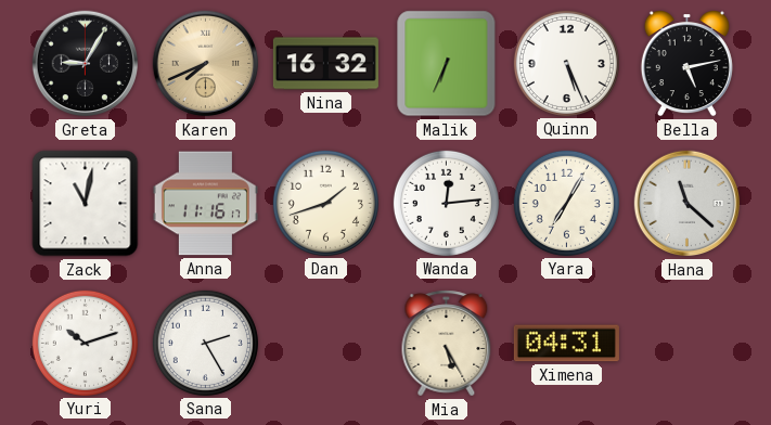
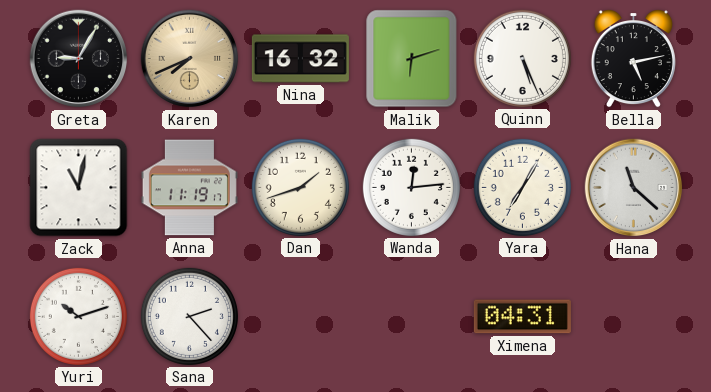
Malik: 6:34 -> 6:12 (412, 59)
Anna: 11:16 -> 11:19 (189, 188)
Sana: 2:25 -> 2:23 (189, 316)
Mia: 5:25 -> none (447, 344)
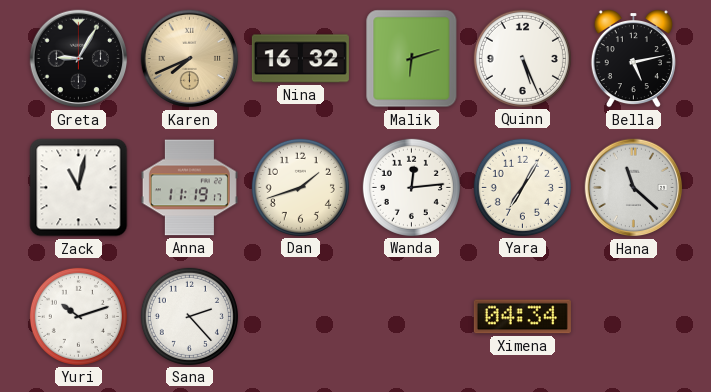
Ximena: 04:31 -> 04:34 (522, 317)
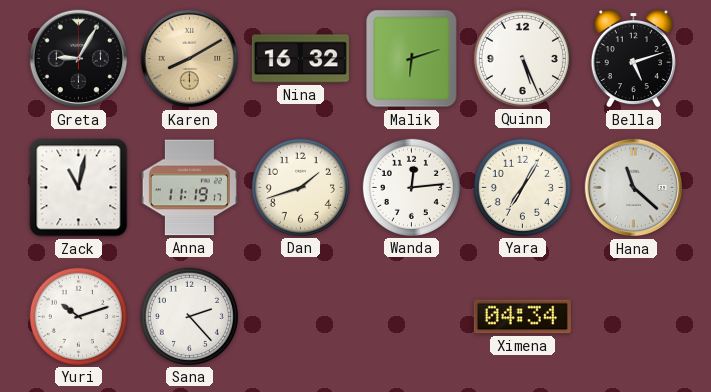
Karen: 7:41 -> 8:10 (190, 59)
Bella: 5:13 -> 5:12 (633, 59)
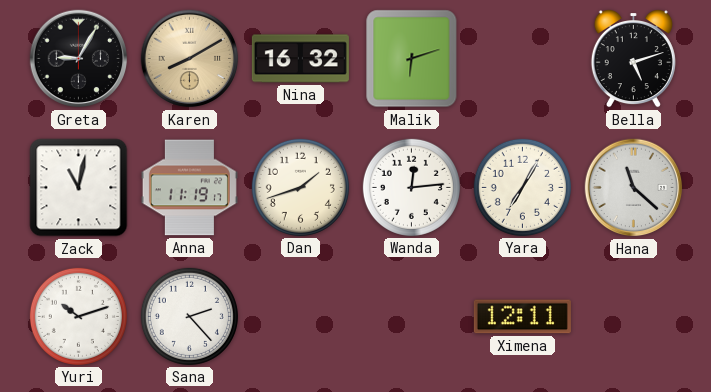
Quinn: 5:26 -> none (522, 58)
Ximena: 04:34 -> 12:11 (522, 317)
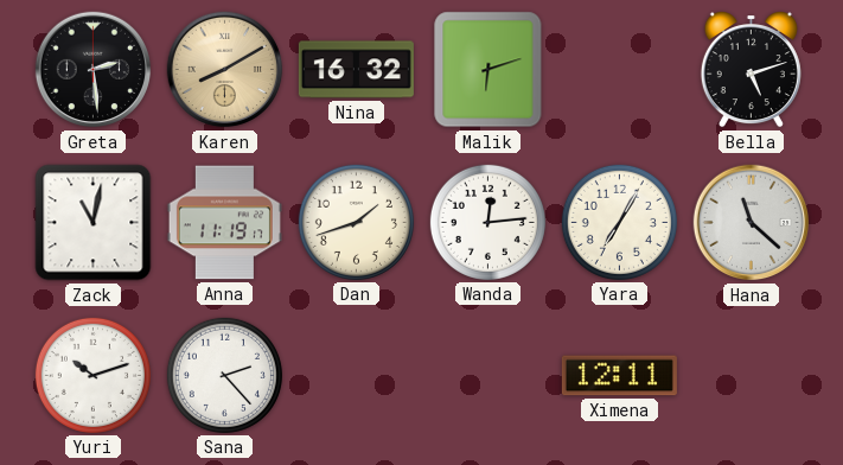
Greta: 9:05 -> 2:29 (94, 70)
